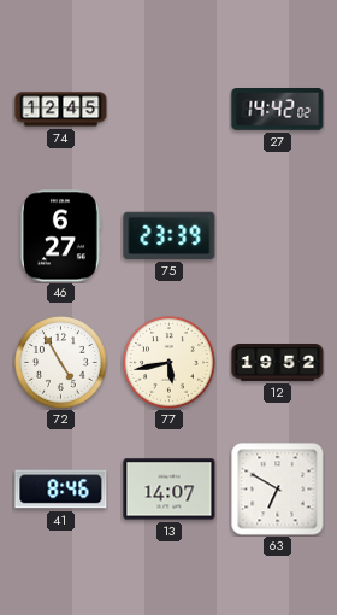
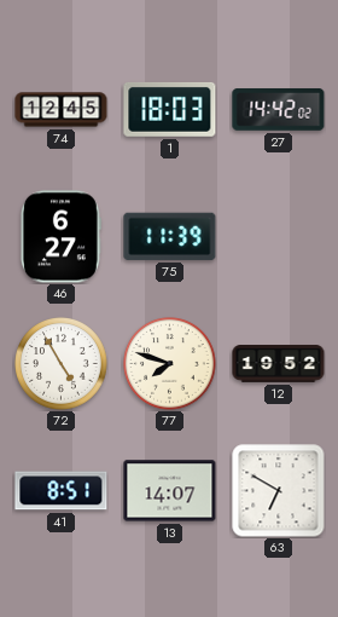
1: none -> 18:03 (170, 109)
75: 23:39 -> 11:39 (170, 236)
77: 5:43 -> 7:48 (170, 364)
41: 8:46 -> 8:51 (62, 491)
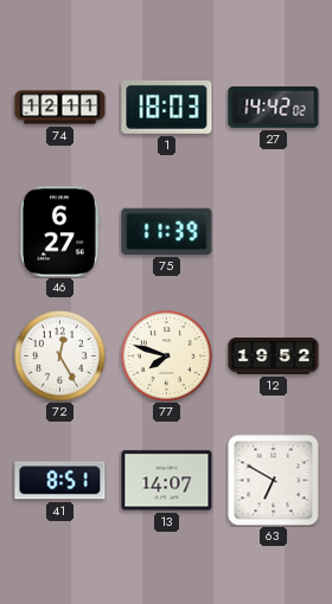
74: 12:45 -> 12:11 (60, 108)
72: 4:55 -> 12:25 (60, 356)
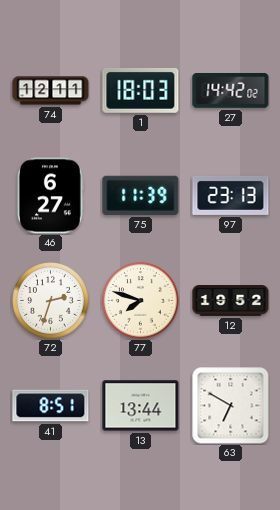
97: none -> 23:13 (231, 195)
72: 12:25 -> 2:33 (51, 301)
13: 14:07 -> 13:44 (141, 406)
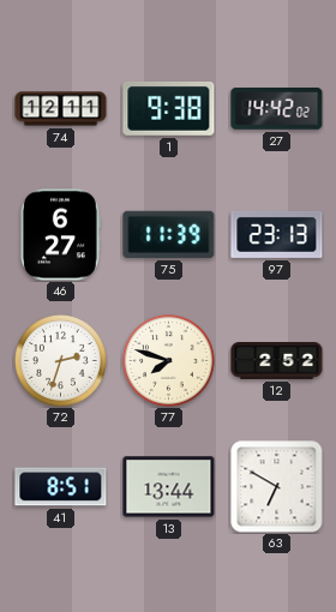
1: 18:03 -> 9:38 (169, 108)
12: 19:52 -> 2:52 (277, 361)
